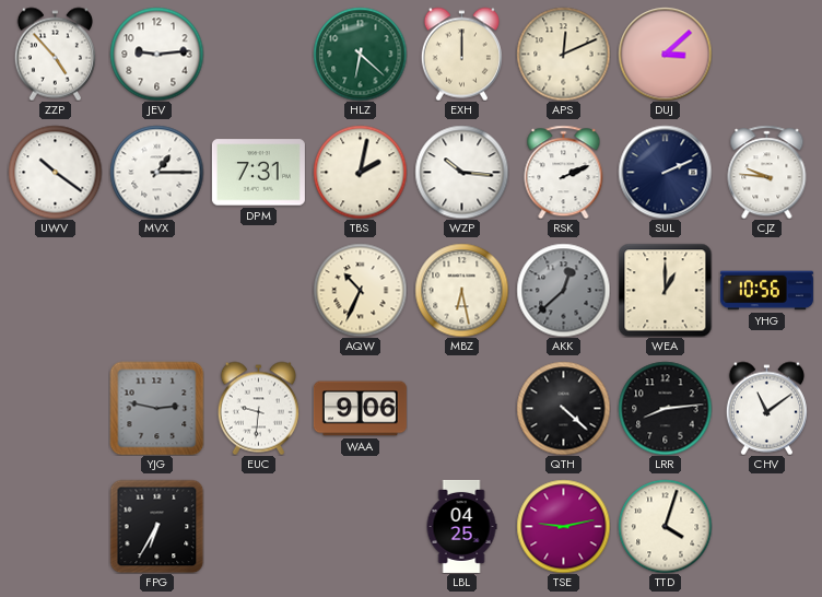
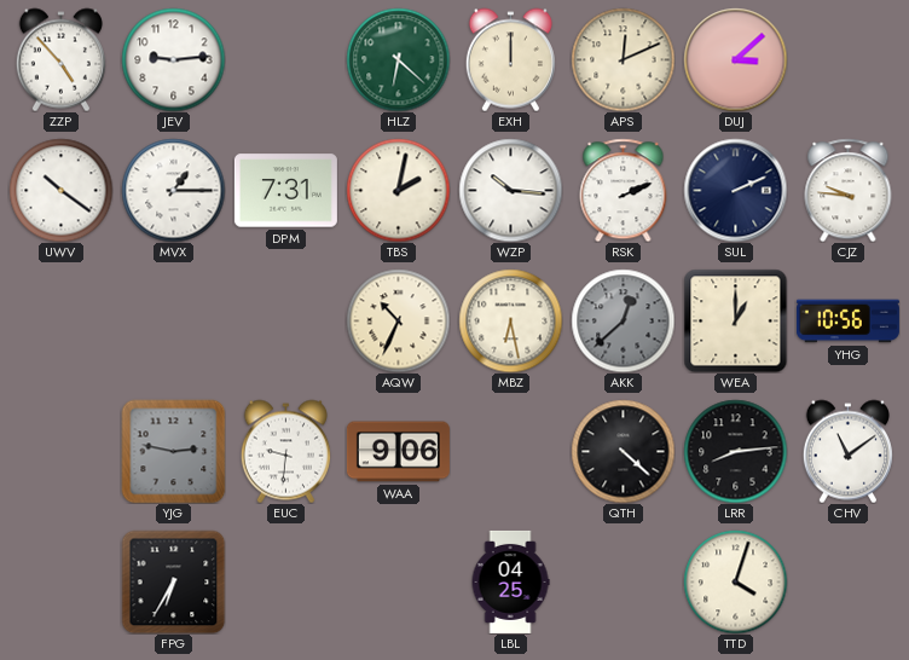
TSE: 9:13 -> none (563, 526)
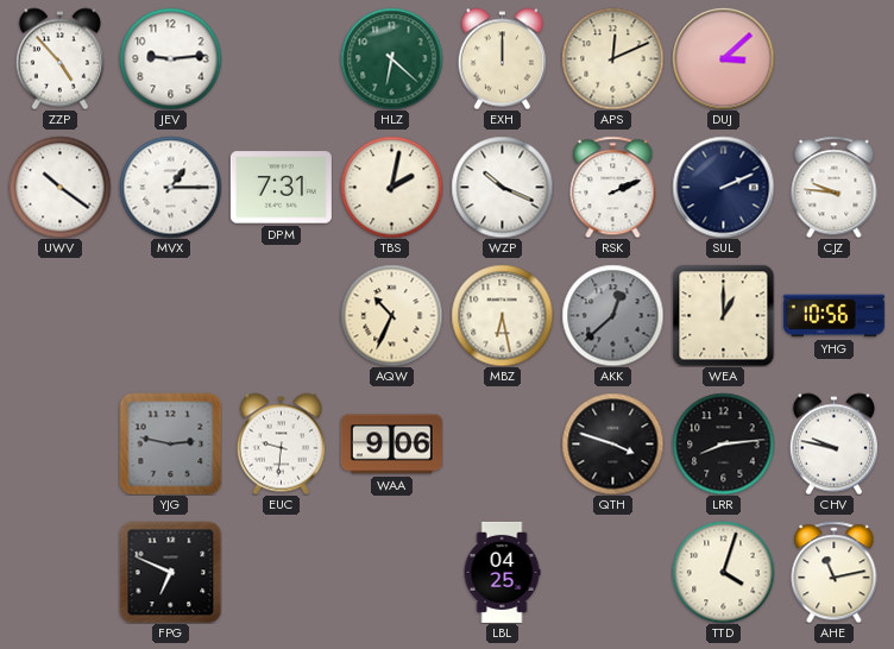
WZP: 10:16 -> 10:19 (502, 187)
QTH: 4:22 -> 3:48 (612, 443)
CHV: 11:09 -> 9:47 (833, 443)
FPG: 6:35 -> 6:49 (170, 572)
AHE: none -> 11:13 (835, 572)
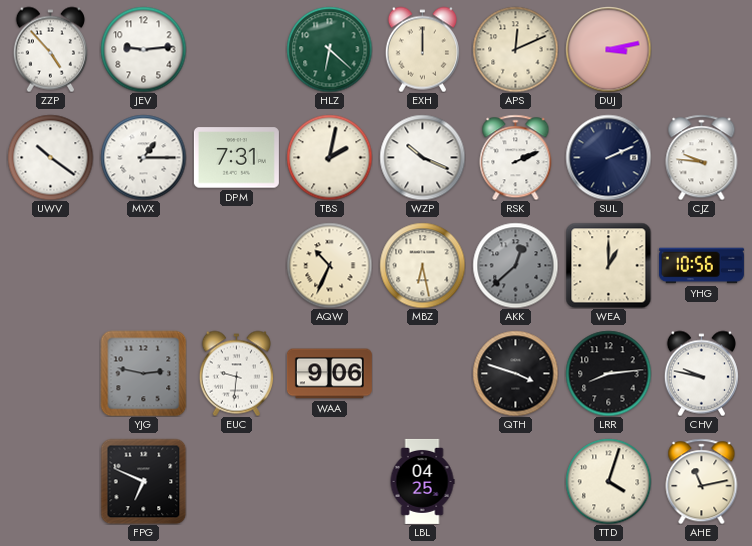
DUJ: 3:08 -> 3:13 (608, 49)
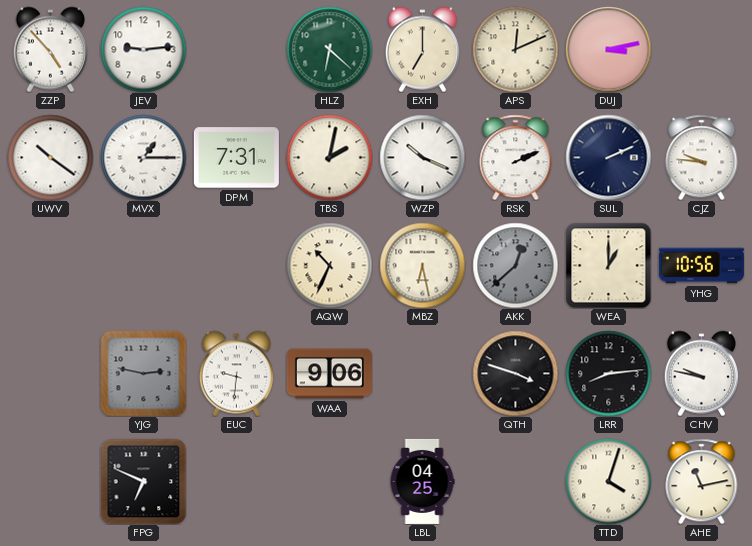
EXH: 12:00 -> 7:00 (422, 49)
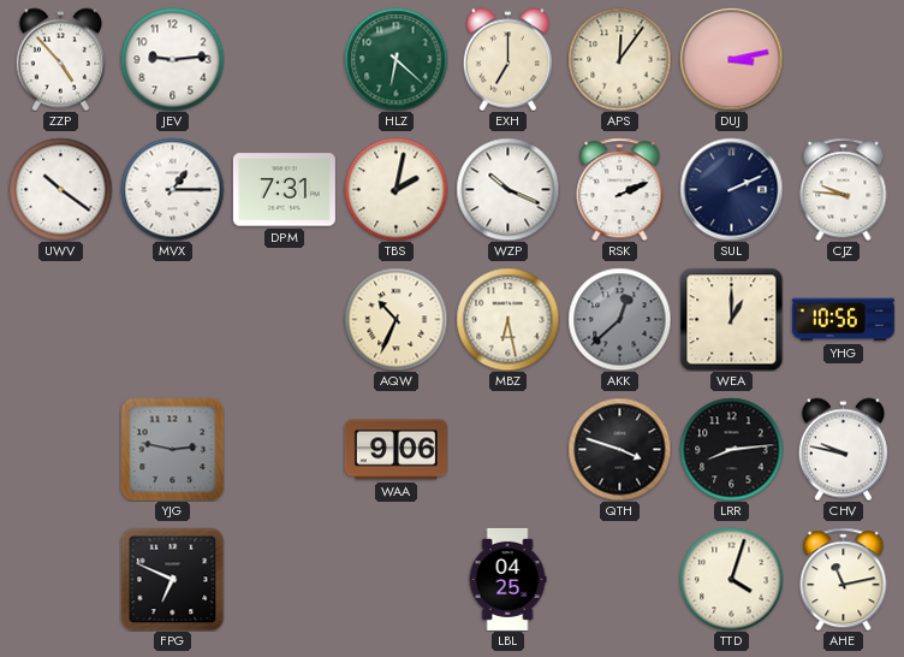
APS: 12:11 -> 12:06 (619, 59)
EUC: 9:31 -> none (236, 373)
